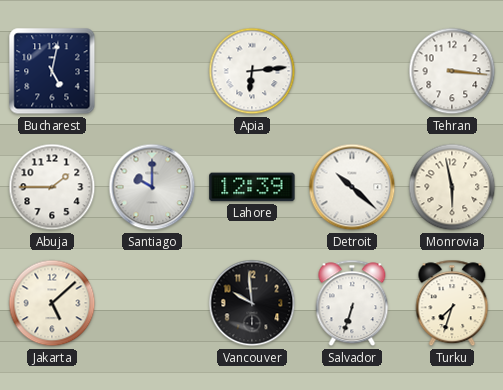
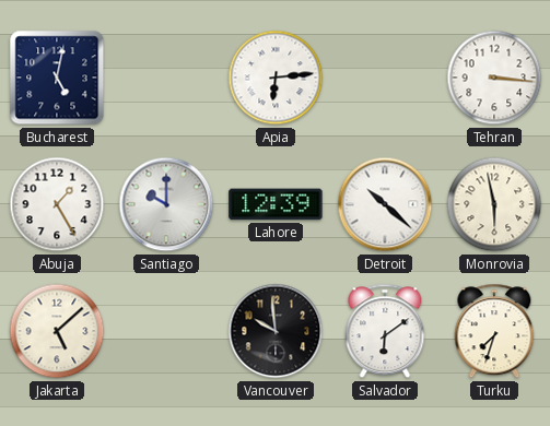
Abuja: 1:45 -> 1:25 (57, 204)
Salvador: 6:33 -> 6:09 (385, 331)
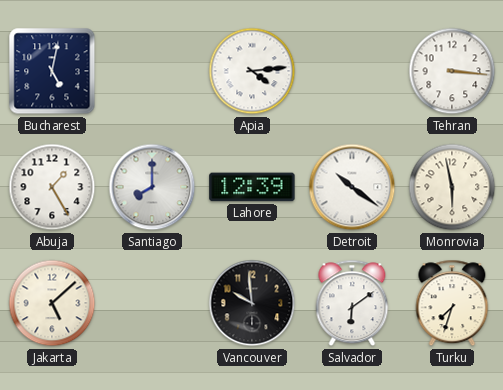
Apia: 6:14 -> 4:14 (252, 71)
Santiago: 10:00 -> 8:00 (152, 187)
Detroit: 10:22 -> 10:21 (352, 187)
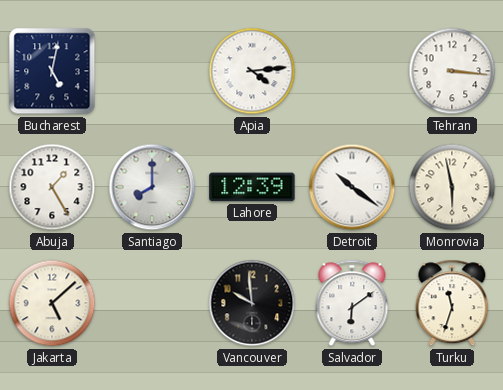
Turku: 7:33 -> 11:33 (452, 303)
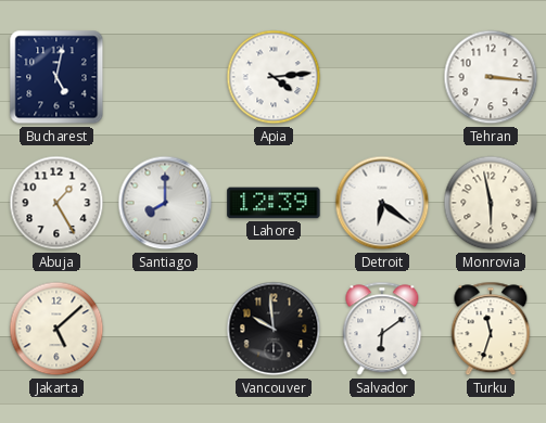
Detroit: 10:21 -> 6:21 (382, 203)
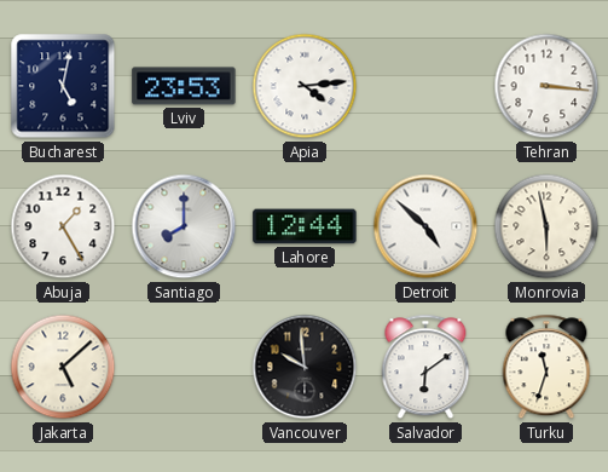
Lviv: none -> 23:53 (184, 86)
Lahore: 12:39 -> 12:44 (305, 226)
Detroit: 6:21 -> 4:52 (425, 226)
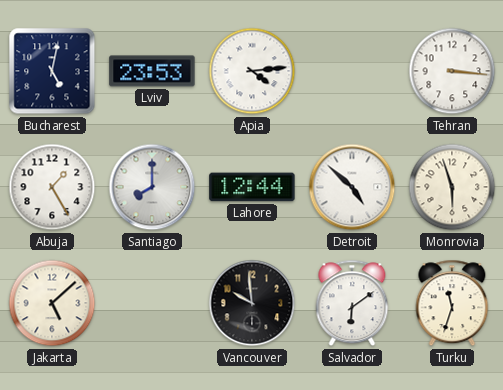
Monrovia: 5:58 -> 5:57 (452, 187)
